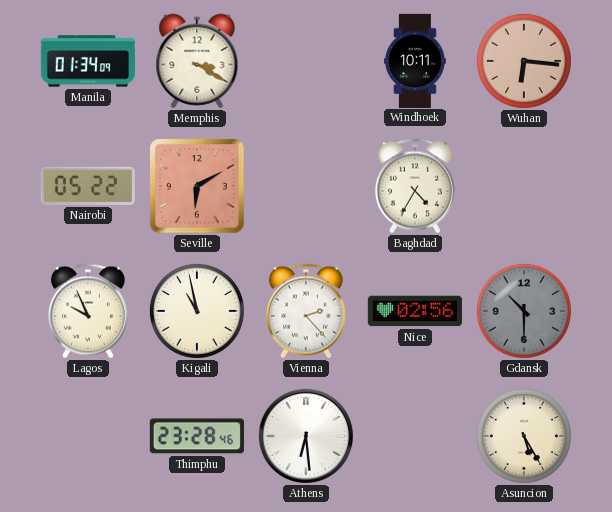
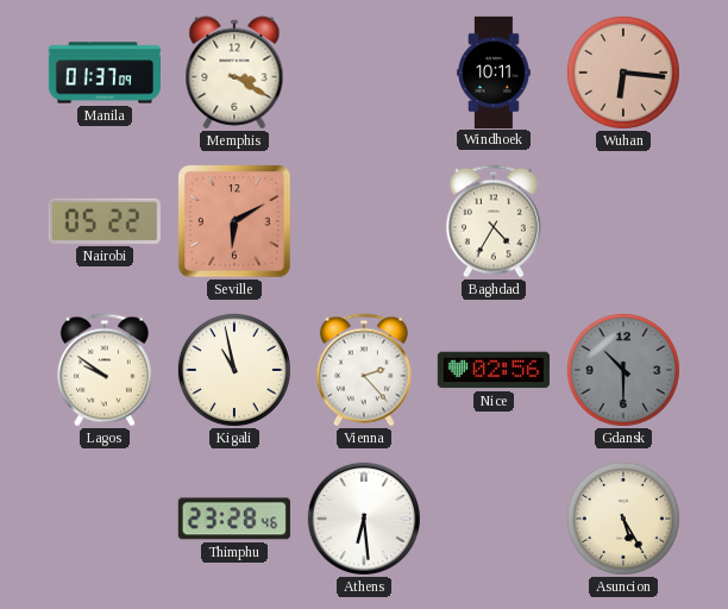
Manila: 01:34 -> 01:37 (103, 73)
Lagos: 9:56 -> 9:51 (105, 370)
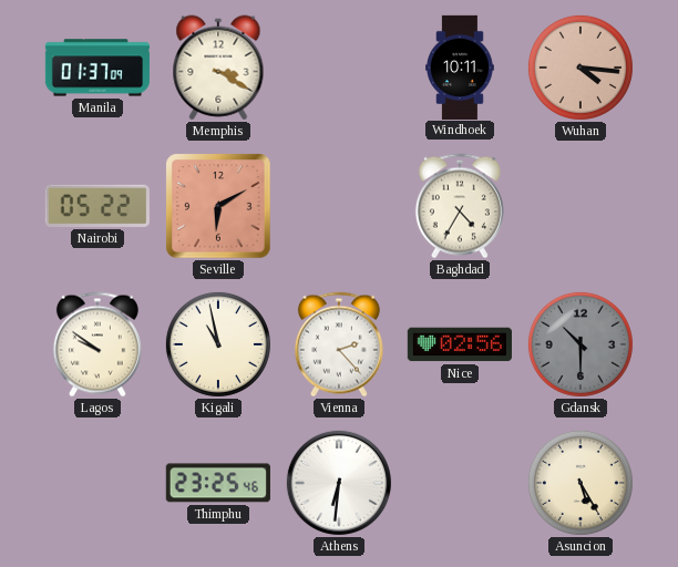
Wuhan: 6:16 -> 4:16 (581, 68)
Thimphu: 23:28 -> 23:25 (218, 483)
Athens: 6:29 -> 6:31 (339, 483)
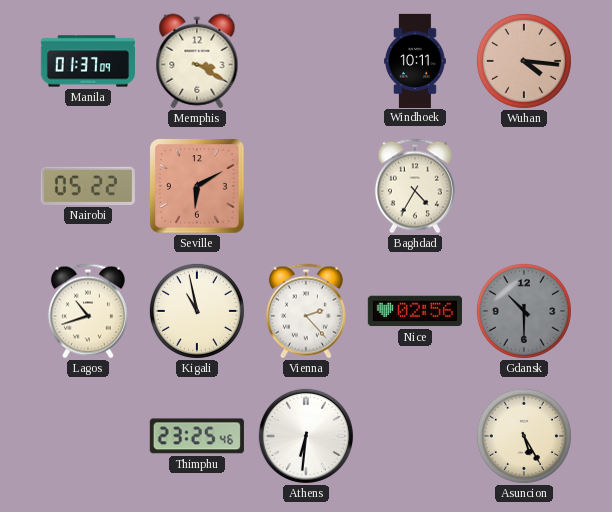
Lagos: 9:51 -> 10:42 (88, 311)
